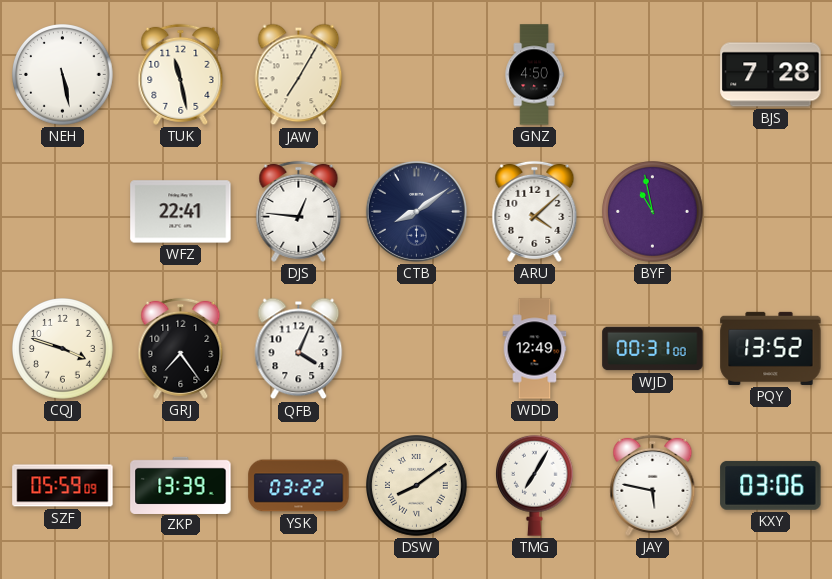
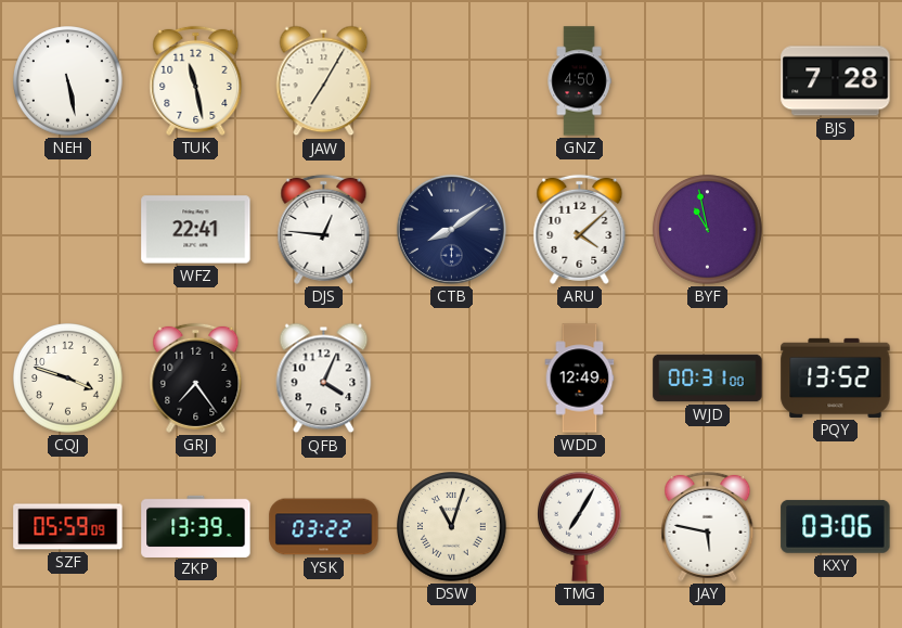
DSW: 8:09 -> 11:03 (452, 527)
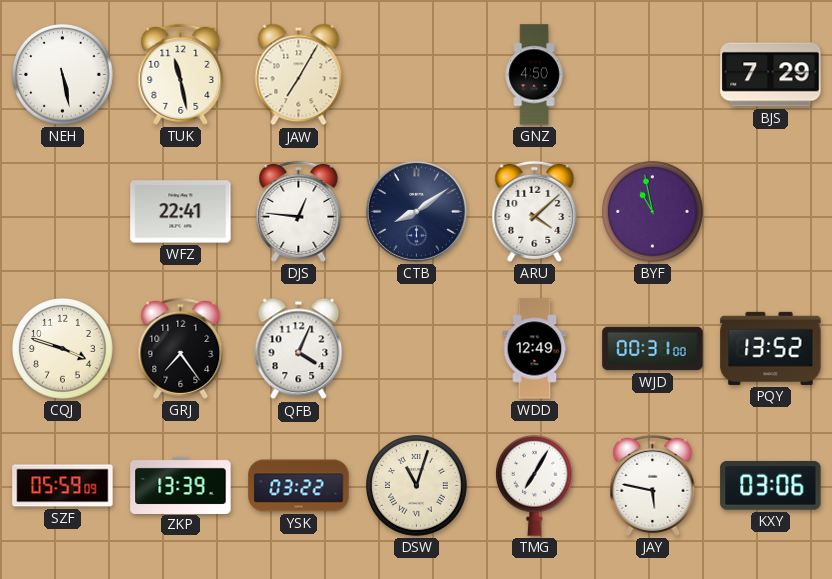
BJS: 7:28 -> 7:29 (771, 75)
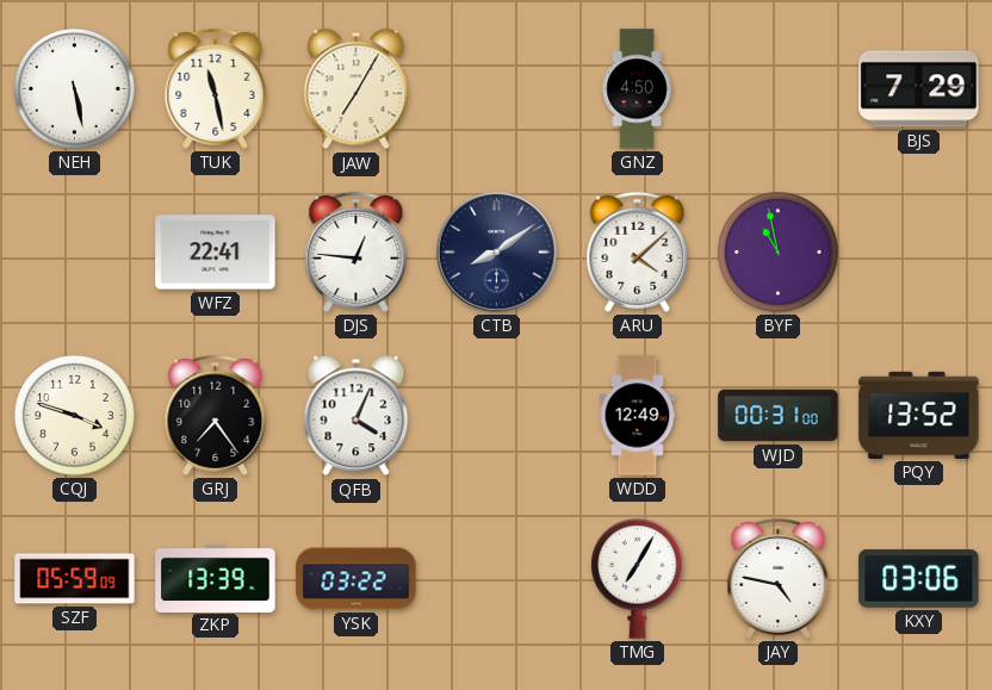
DSW: 11:03 -> none (417, 486)
JAY: 5:47 -> 4:47 (779, 578)
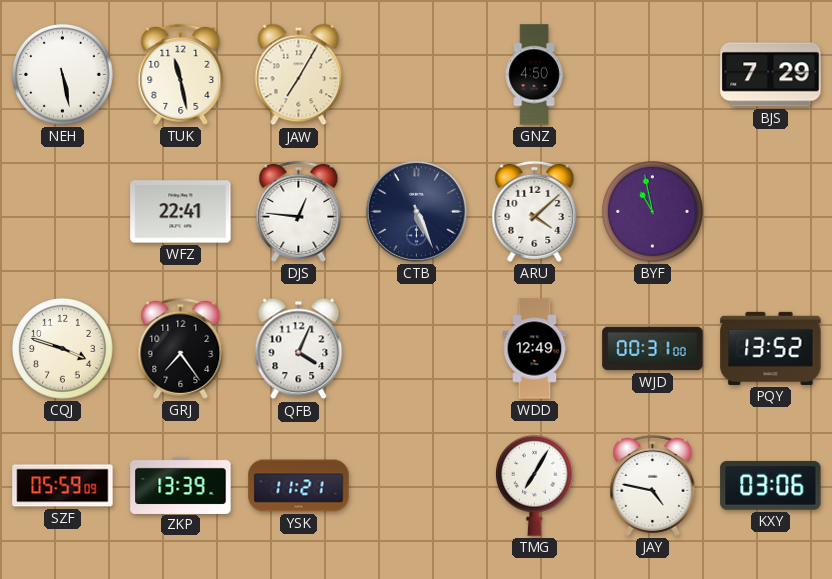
CTB: 8:09 -> 5:26 (416, 211)
YSK: 03:22 -> 11:21 (299, 486)
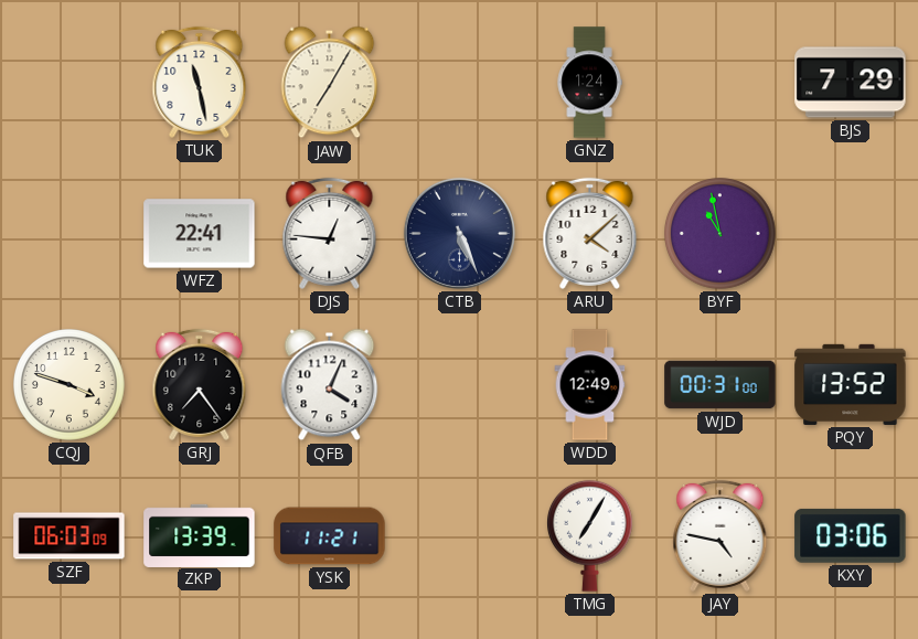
NEH: 5:28 -> none (63, 75)
GNZ: 4:50 -> 1:24 (589, 83)
SZF: 05:59 -> 06:03 (70, 536)
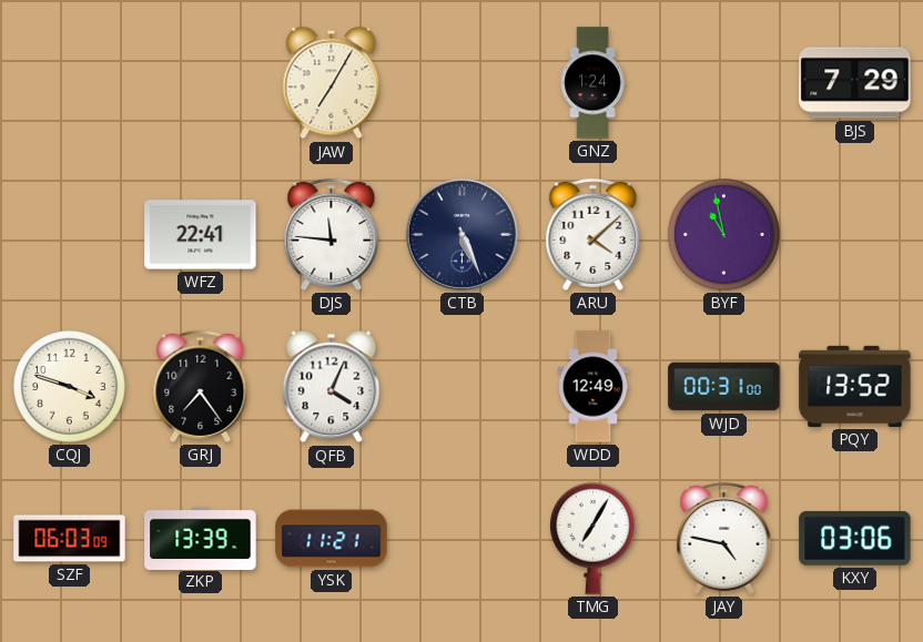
TUK: 11:28 -> none (200, 82)
DJS: 12:46 -> 11:46 (332, 234)
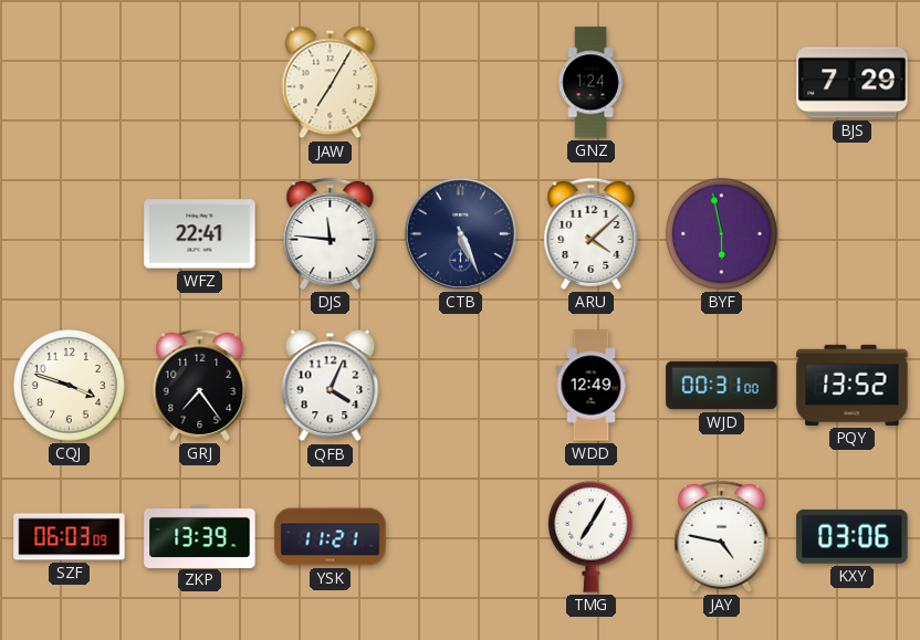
BYF: 10:58 -> 5:58 (722, 234)
